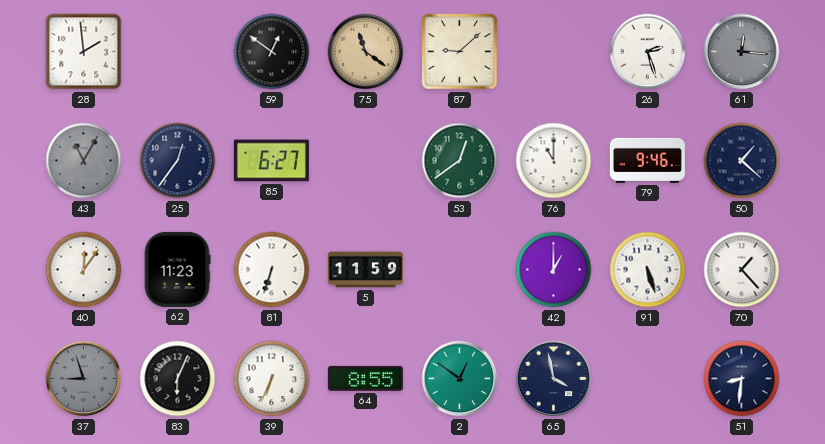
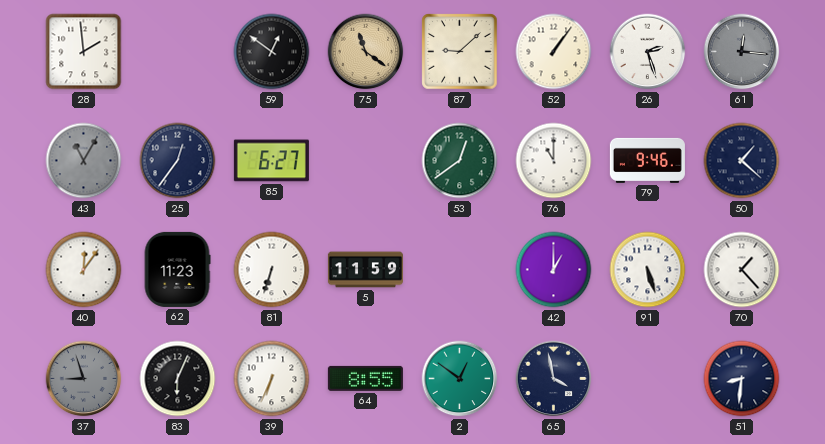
52: none -> 1:06 (554, 52)
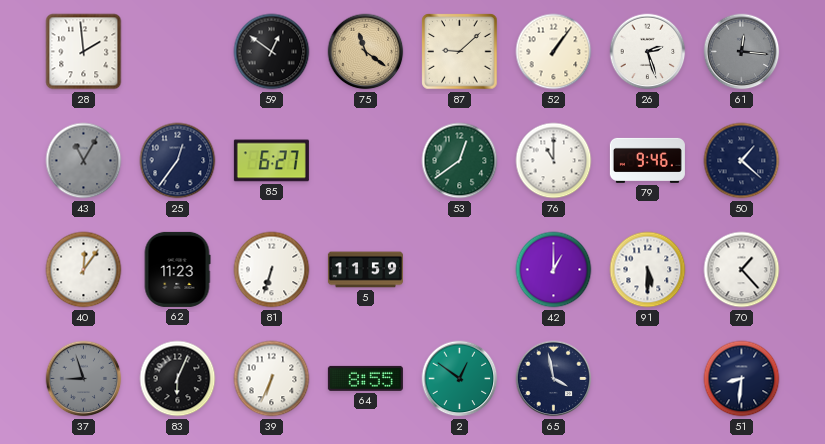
91: 5:27 -> 5:30 (648, 270)
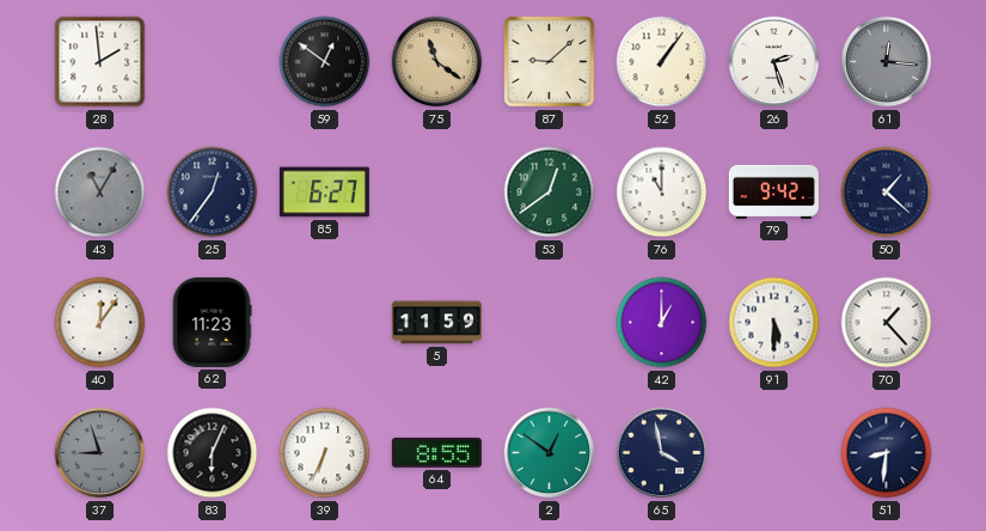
79: 9:46 -> 9:42 (773, 191)
81: 6:33 -> none (272, 270)
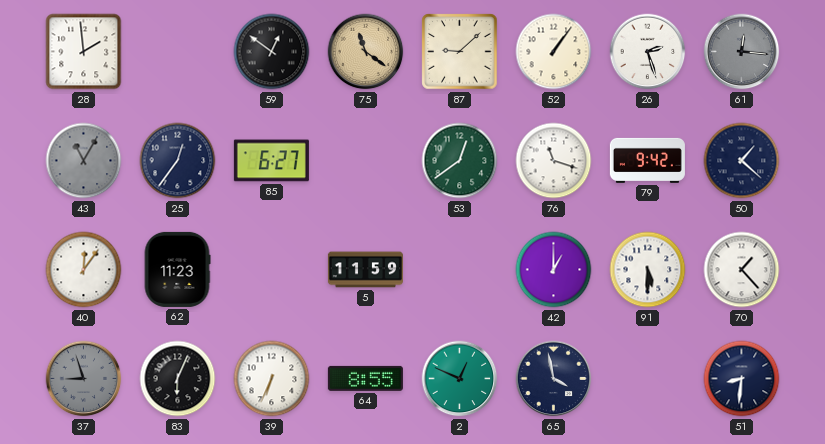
76: 11:00 -> 11:18 (554, 161)
2: 12:51 -> 12:49 (460, 379)
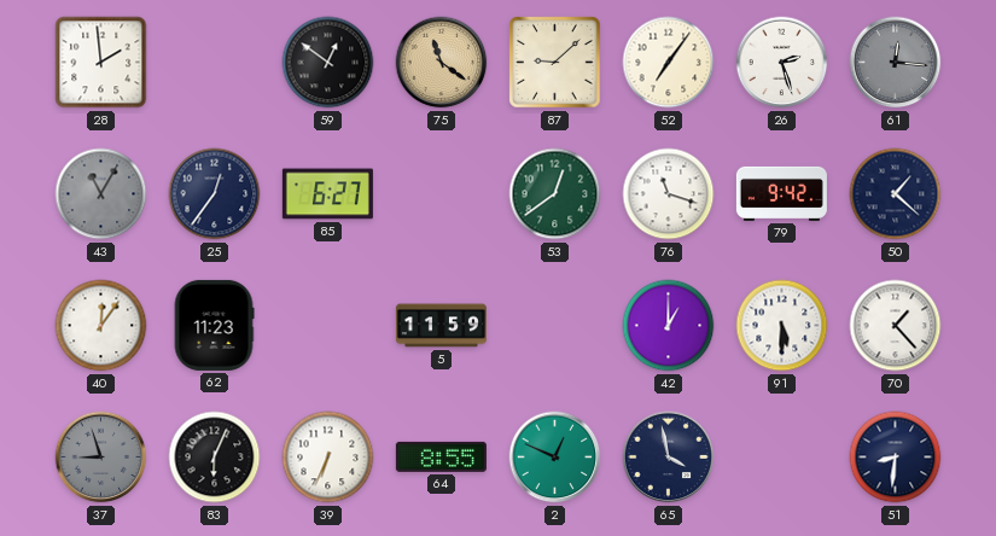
52: 1:06 -> 7:06 (669, 63)
